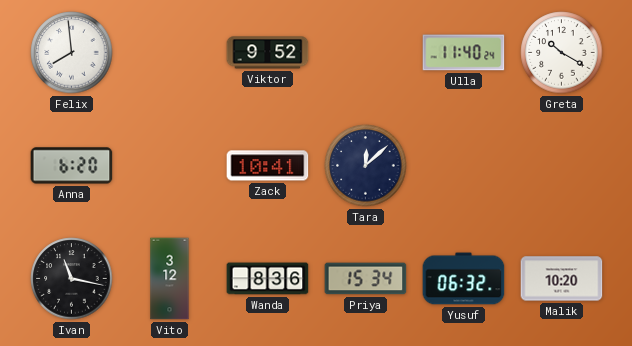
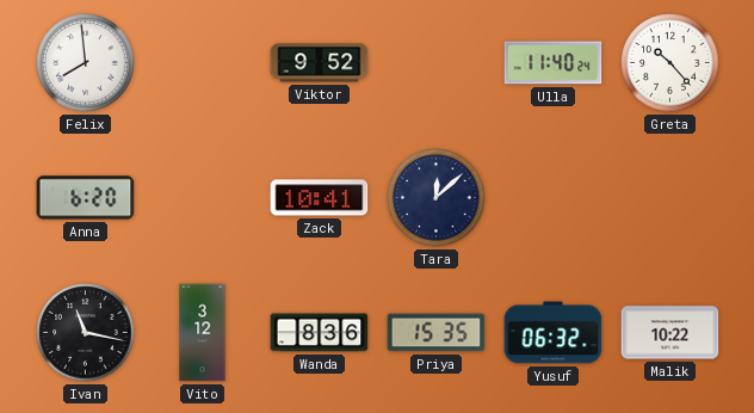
Greta: 10:20 -> 10:23 (670, 63)
Priya: 15:34 -> 15:35 (437, 333)
Malik: 10:20 -> 10:22 (670, 333)
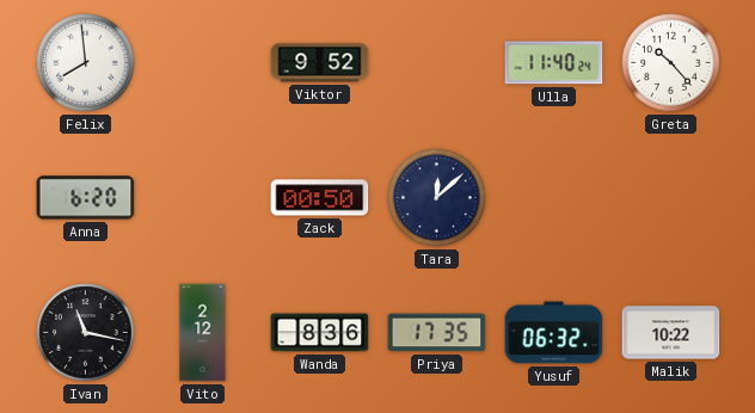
Zack: 10:41 -> 00:50 (320, 198)
Vito: 3:12 -> 2:12 (203, 333)
Priya: 15:35 -> 17:35 (437, 333)
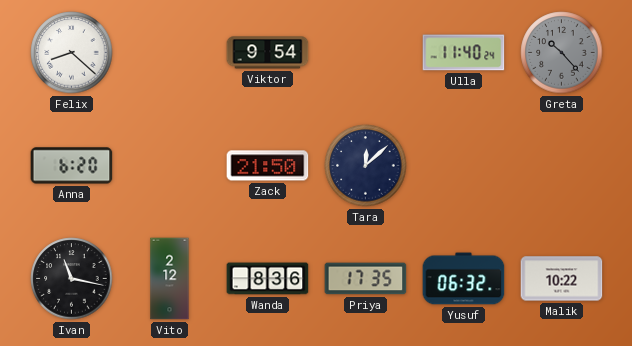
Felix: 7:59 -> 8:22 (72, 53)
Viktor: 9:52 -> 9:54 (268, 53)
Greta dial: white -> grey (562, 53)
Zack: 00:50 -> 21:50 (268, 166)
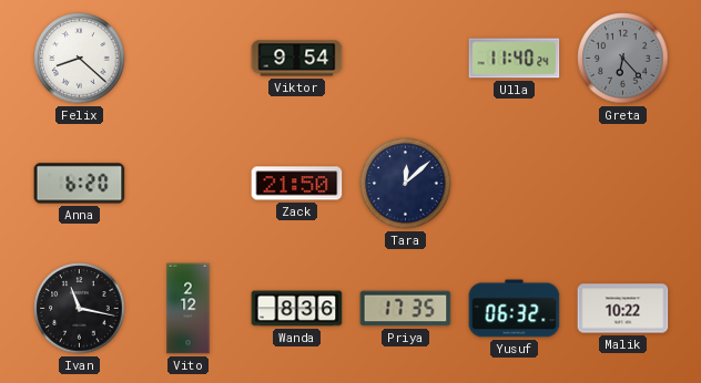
Greta: 10:23 -> 6:23 (623, 59)
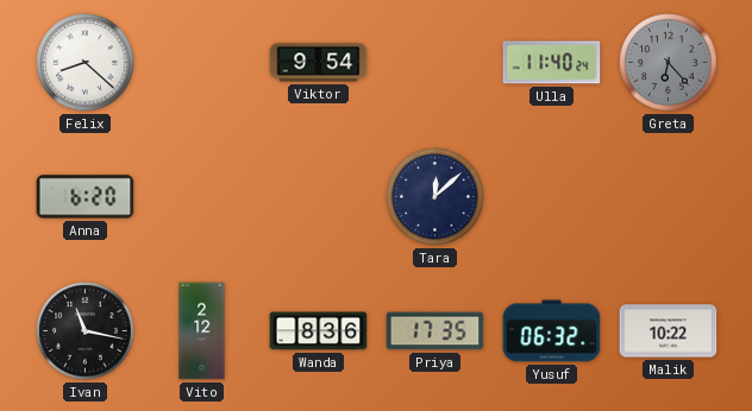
Zack: 21:50 -> none (297, 184)
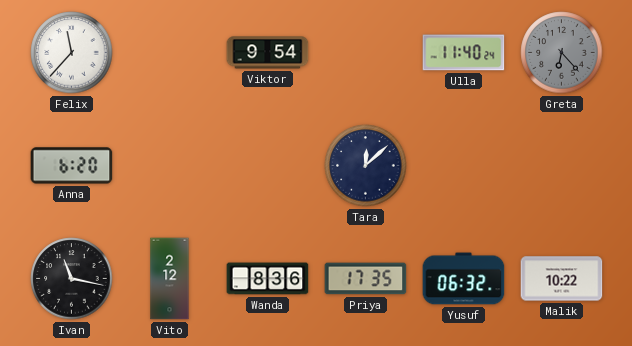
Felix: 8:22 -> 11:37 (72, 53)
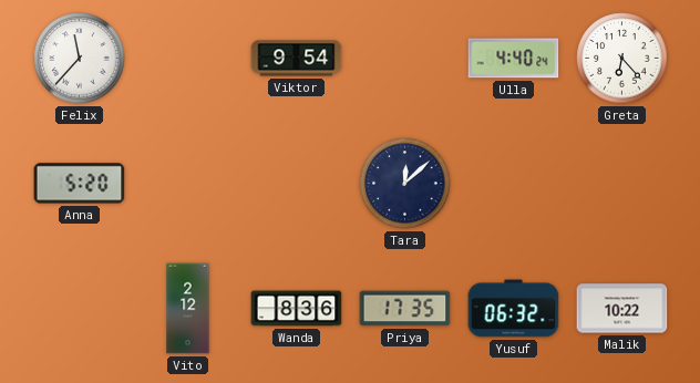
Ulla: 11:40 -> 4:40 (514, 59)
Greta dial: grey -> white (622, 59)
Anna: 6:20 -> 5:20 (80, 184)
Ivan: 11:17 -> none (72, 279)
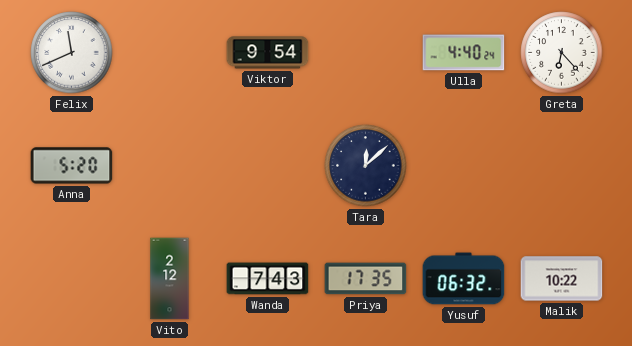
Felix: 11:37 -> 11:41 (72, 53)
Wanda: 8:36 -> 7:43 (268, 279)
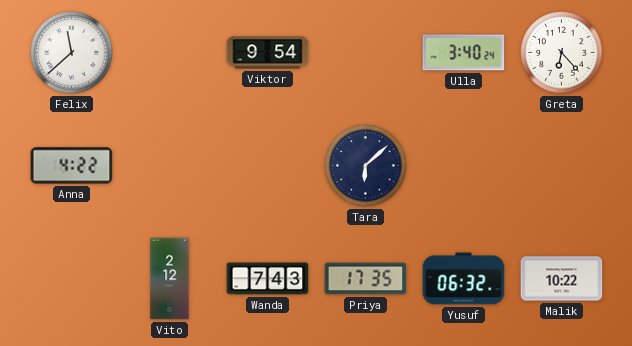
Felix: 11:41 -> 11:38 (72, 53)
Ulla: 4:40 -> 3:40 (464, 53)
Anna: 5:20 -> 4:22 (72, 166)
Tara: 12:08 -> 6:08 (366, 166)
